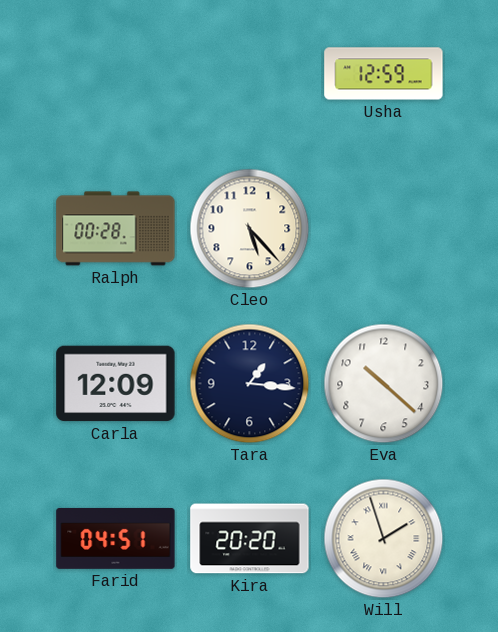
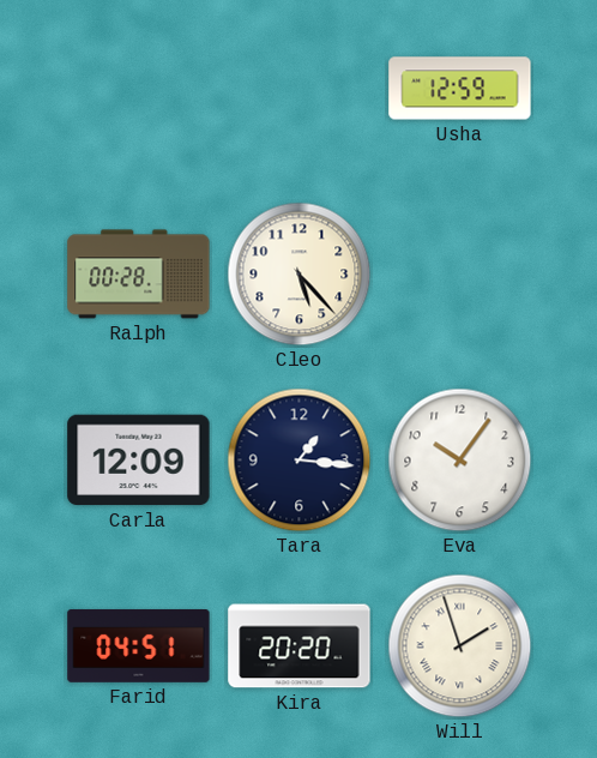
Eva: 10:22 -> 10:06 (460, 461)
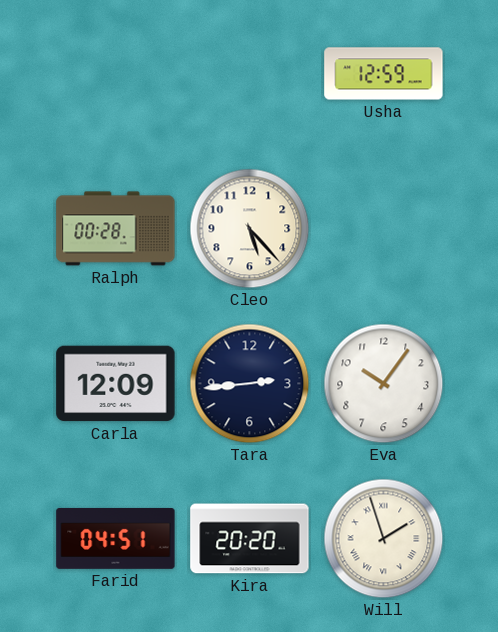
Tara: 1:16 -> 2:44 (250, 384)
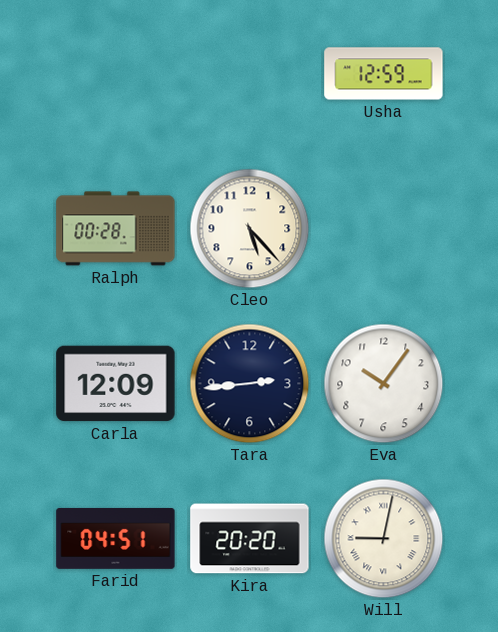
Will: 1:57 -> 9:02 (384, 539)
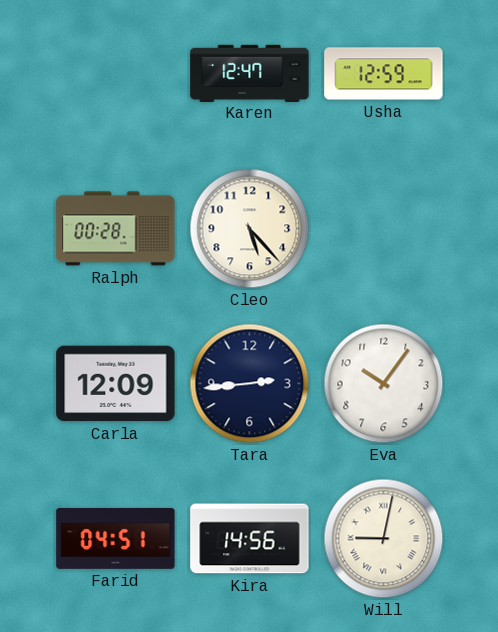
Karen: none -> 12:47 (250, 73)
Kira: 20:20 -> 14:56 (250, 539)
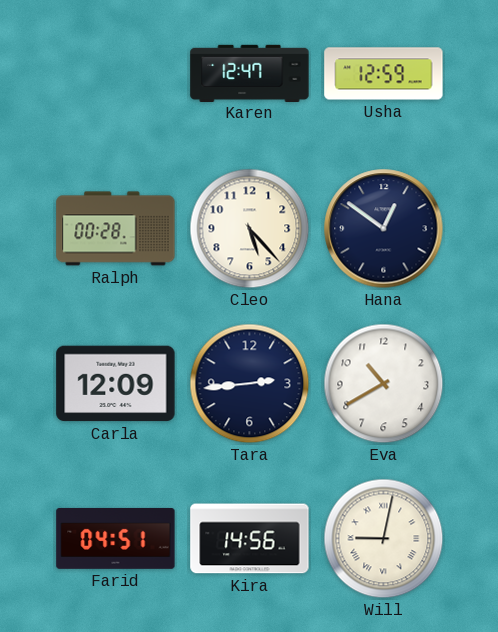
Hana: none -> 12:51 (384, 229)
Eva: 10:06 -> 10:40 (384, 384)
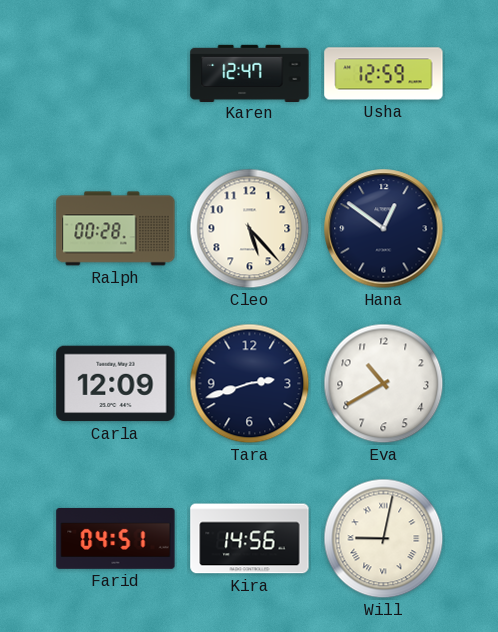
Tara: 2:44 -> 2:42 (250, 384)
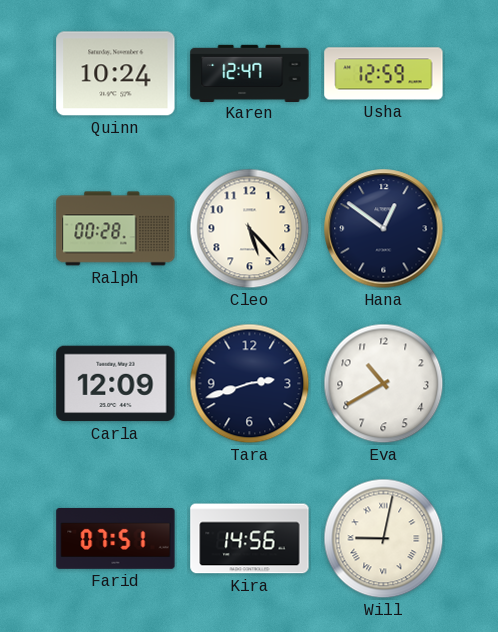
Quinn: none -> 10:24 (116, 74)
Farid: 04:51 -> 07:51 (116, 538)
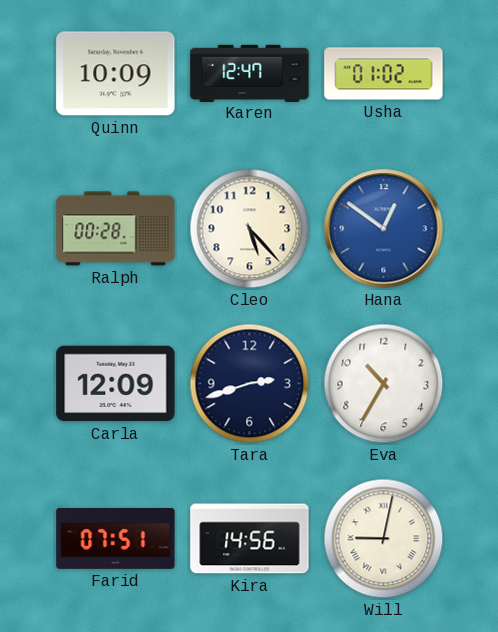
Quinn: 10:24 -> 10:09 (116, 74)
Usha: 12:59 -> 01:02 (384, 74)
Hana dial: navy -> blue (384, 229)
Eva: 10:40 -> 10:35 (384, 384)
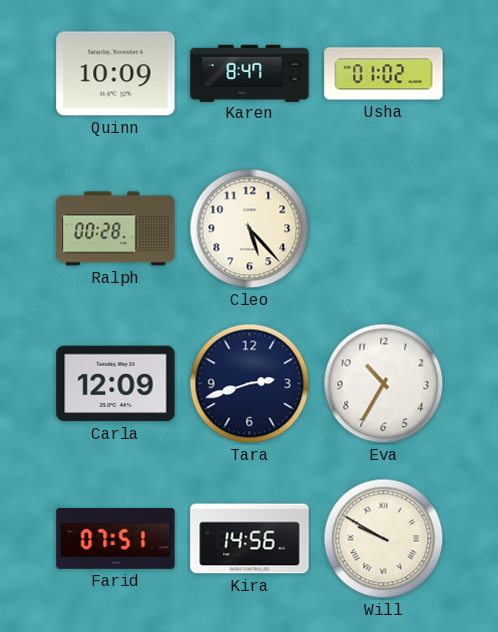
Karen: 12:47 -> 8:47 (250, 73)
Hana: 12:51 -> none (384, 229)
Will: 9:02 -> 9:50 (384, 539)
